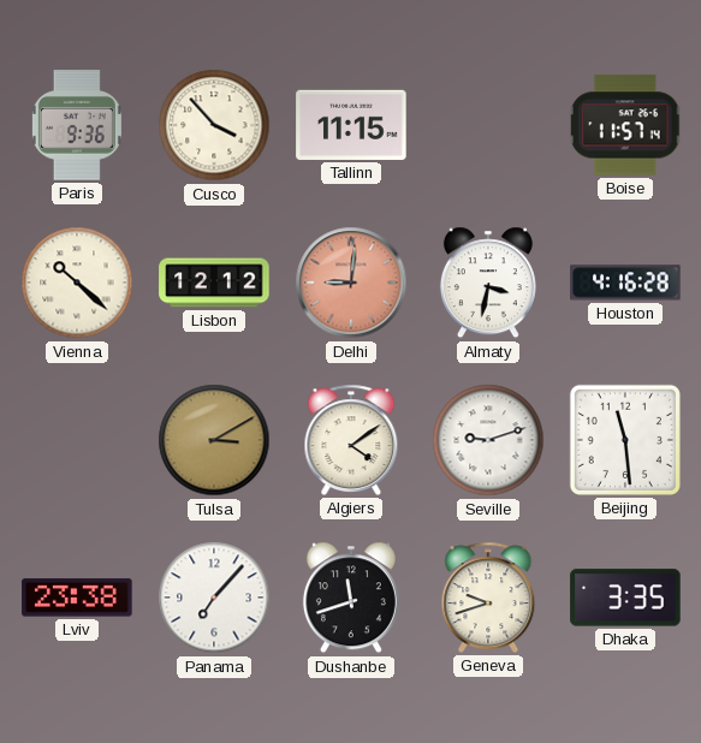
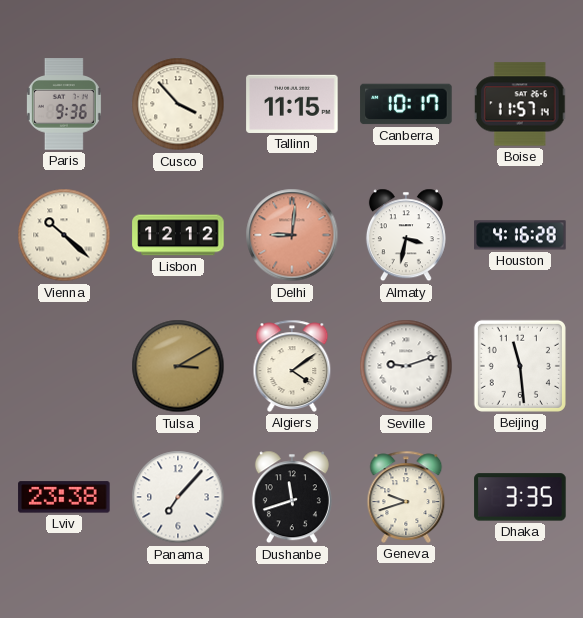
Canberra: none -> 10:17 (406, 104)
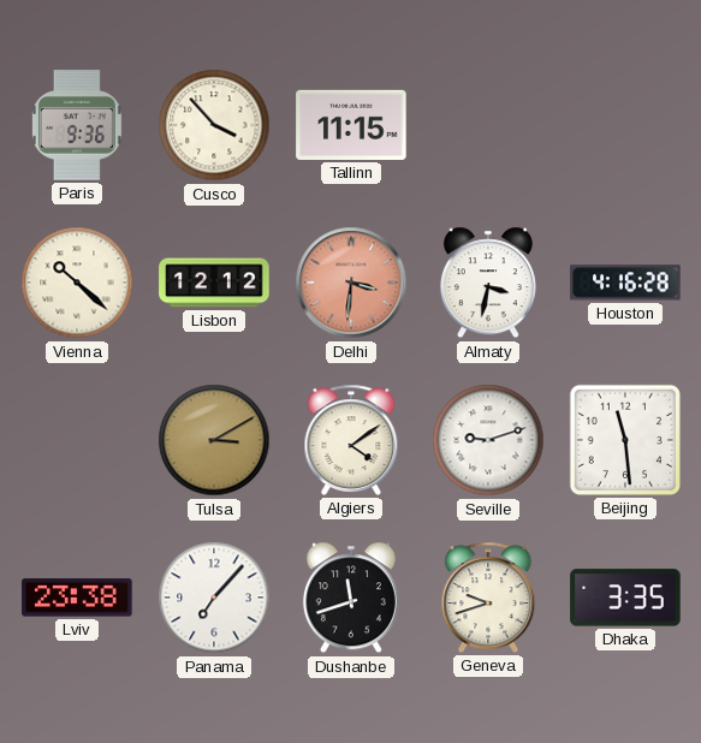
Canberra: 10:17 -> none (406, 104)
Boise: 11:57 -> none (520, 104)
Delhi: 9:01 -> 3:31 (351, 283)
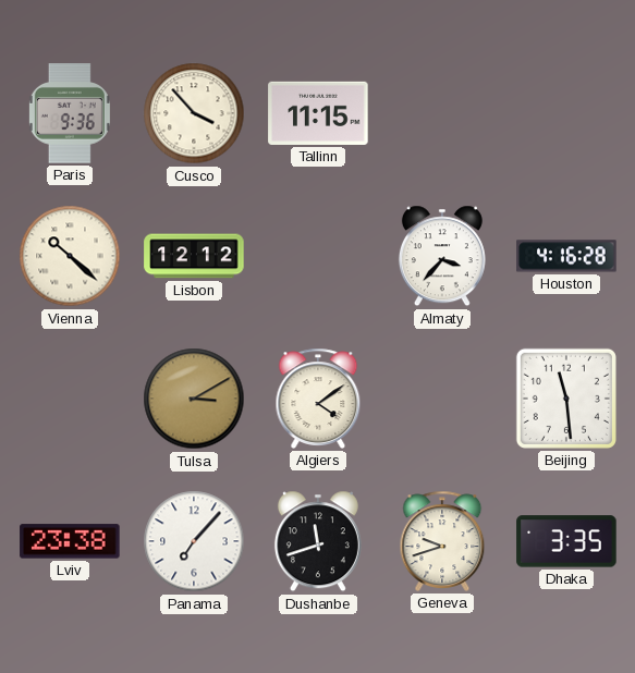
Delhi: 3:31 -> none (351, 283)
Almaty: 3:32 -> 3:37 (442, 256)
Seville: 9:12 -> none (488, 440)
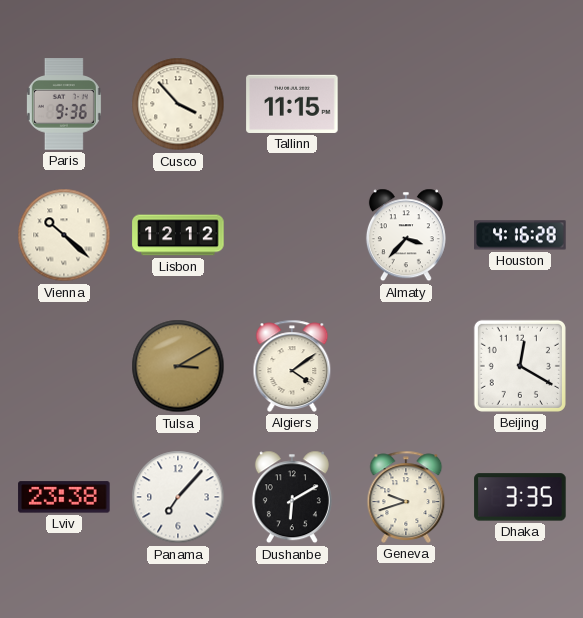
Beijing: 11:29 -> 12:20 (520, 366)
Dushanbe: 11:42 -> 6:10 (292, 497)
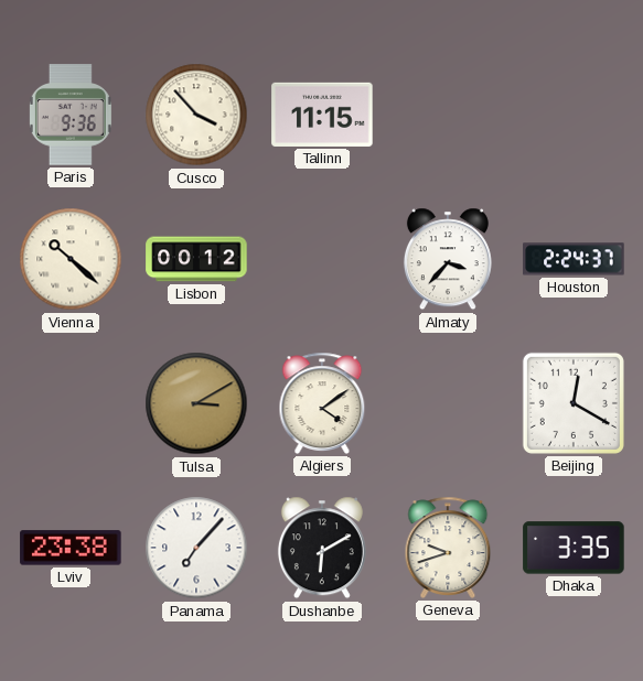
Lisbon: 12:12 -> 00:12 (196, 259)
Houston: 4:16 -> 2:24 (574, 259)
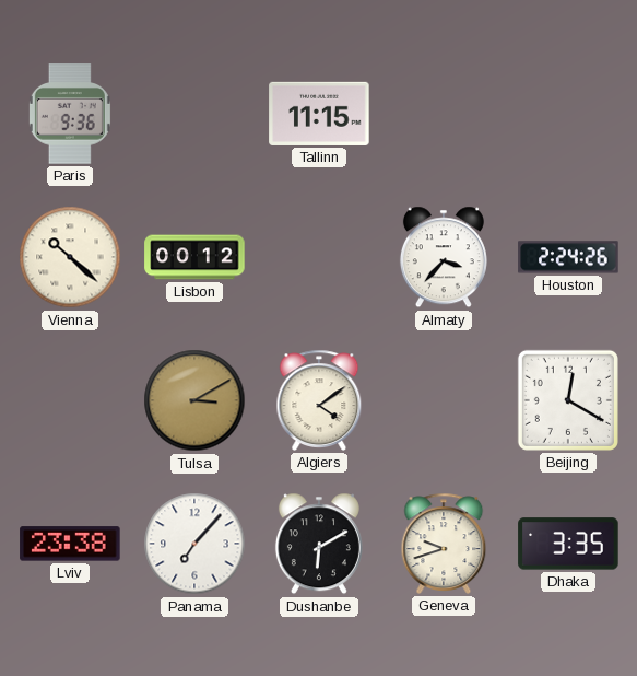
Cusco: 3:53 -> none (196, 115)
Houston: 2:24:37 -> 2:24:26 (568, 257)
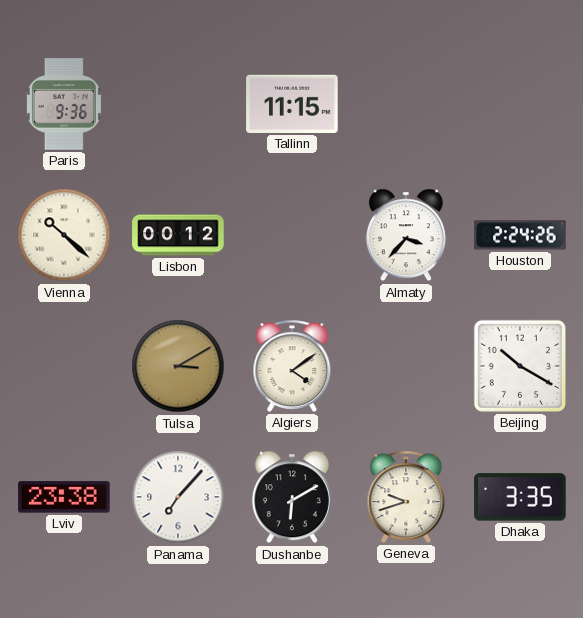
Beijing: 12:20 -> 10:20 (520, 366)
